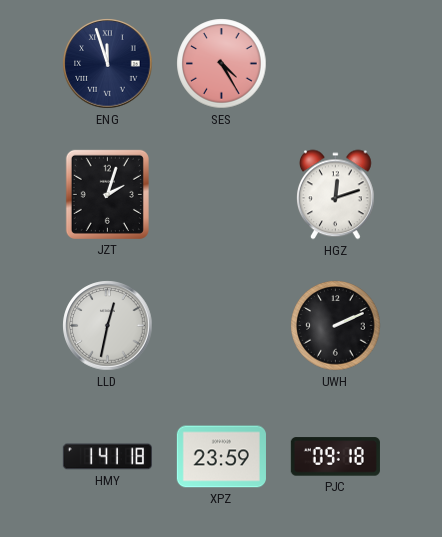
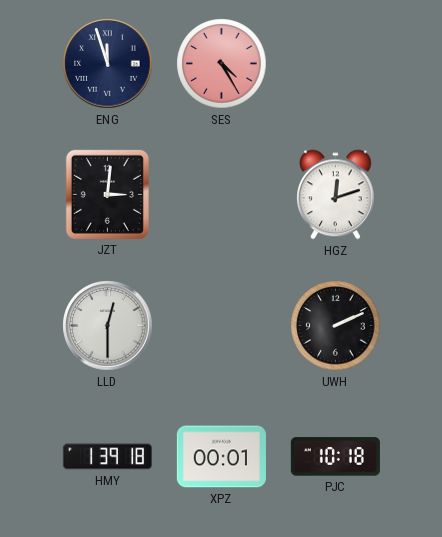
JZT: 2:03 -> 3:01 (107, 194)
LLD: 12:32 -> 12:30 (108, 326)
HMY: 1:41 -> 1:39 (107, 457)
XPZ: 23:59 -> 00:01 (221, 457)
PJC: 09:18 -> 10:18 (335, 457)
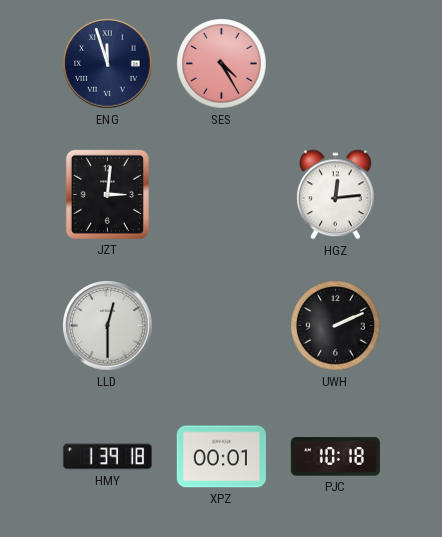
HGZ: 12:12 -> 12:14 (336, 195)
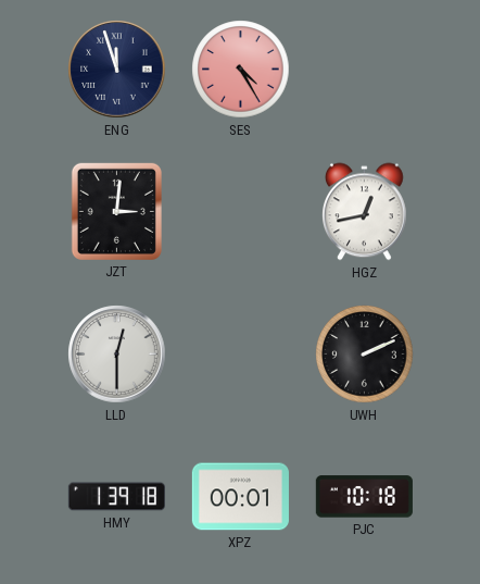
HGZ: 12:14 -> 12:43 (365, 212)
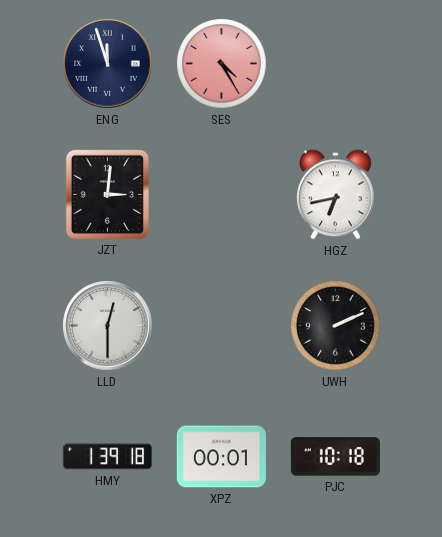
HGZ: 12:43 -> 6:43 (336, 195)
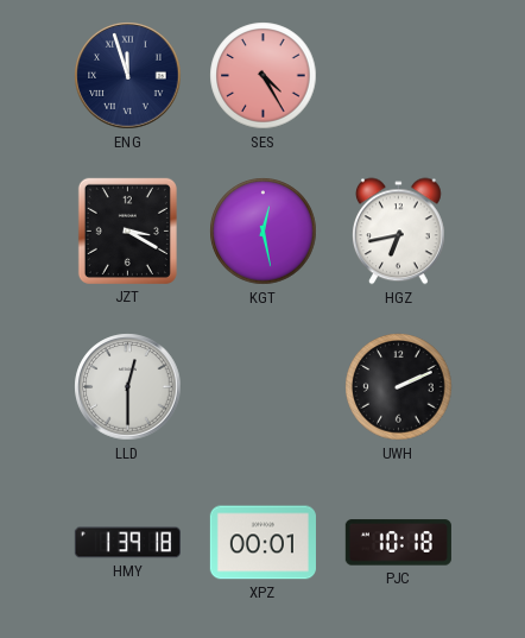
JZT: 3:01 -> 3:20 (127, 230)
KGT: none -> 12:28 (264, 232)
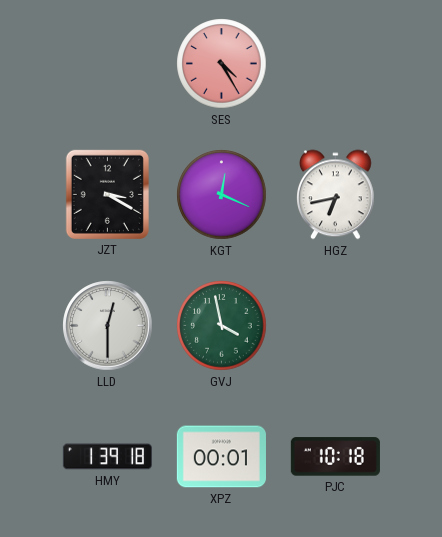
ENG: 11:57 -> none (128, 76)
KGT: 12:28 -> 12:19 (222, 195)
GVJ: none -> 3:58 (222, 326)
UWH: 2:11 -> none (399, 387)
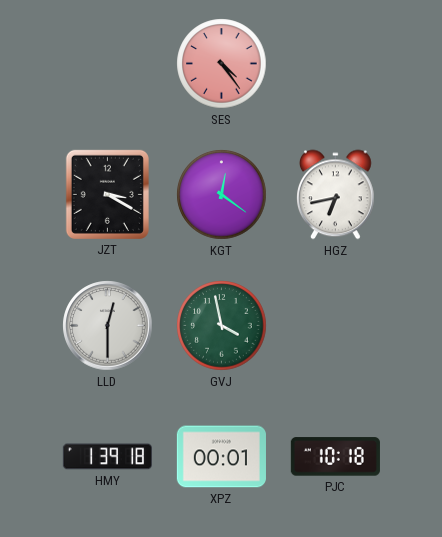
SES: 4:25 -> 4:24 (222, 64)
KGT: 12:19 -> 12:21 (222, 195)
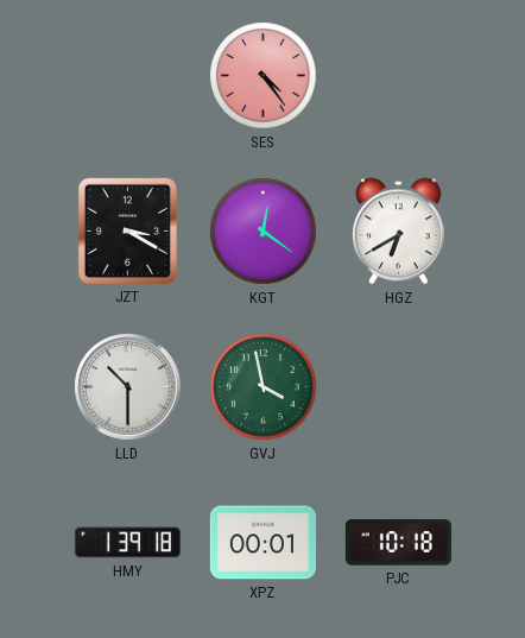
HGZ: 6:43 -> 6:40 (399, 232)
LLD: 12:30 -> 10:30 (128, 387)
